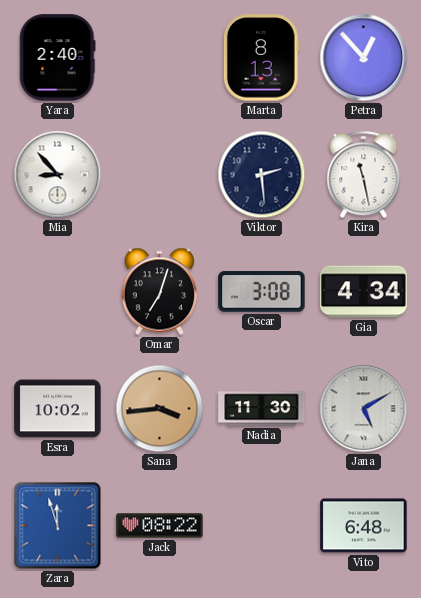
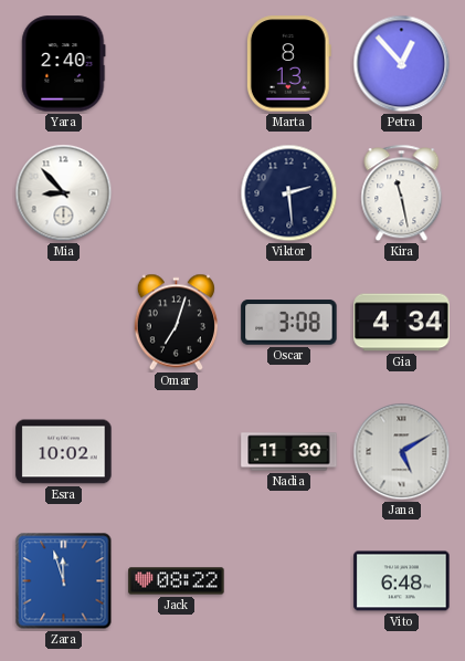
Sana: 3:44 -> none (160, 409)
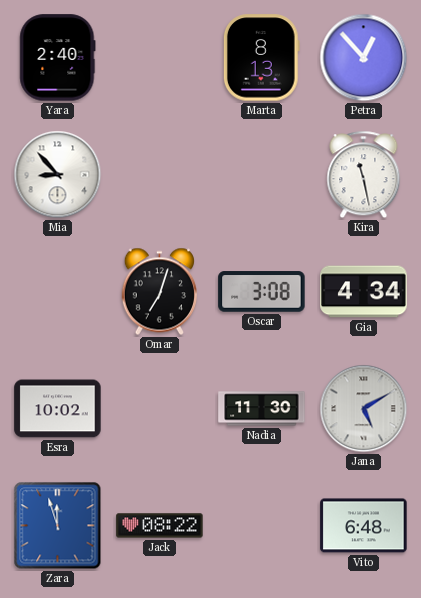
Viktor: 2:29 -> none (289, 193)
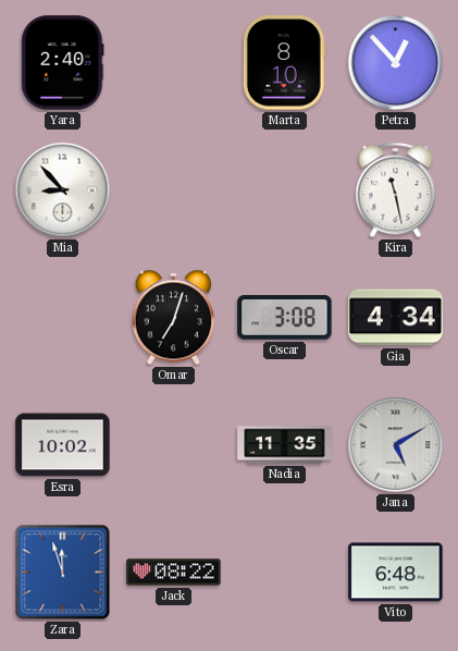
Marta: 8:13 -> 8:10 (284, 63)
Nadia: 11:30 -> 11:35 (285, 445)
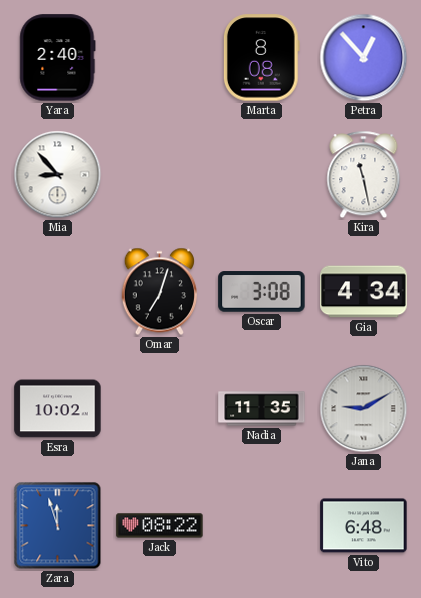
Marta: 8:10 -> 8:08 (261, 58)
Jana: 5:10 -> 9:10 (364, 409)
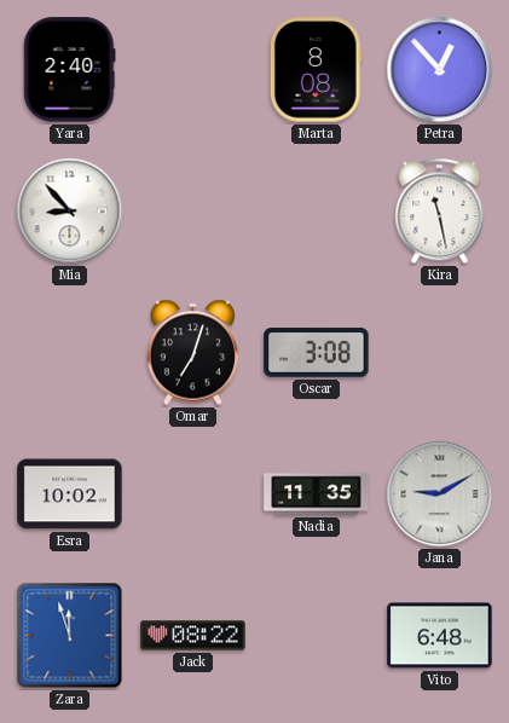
Gia: 4:34 -> none (364, 292)
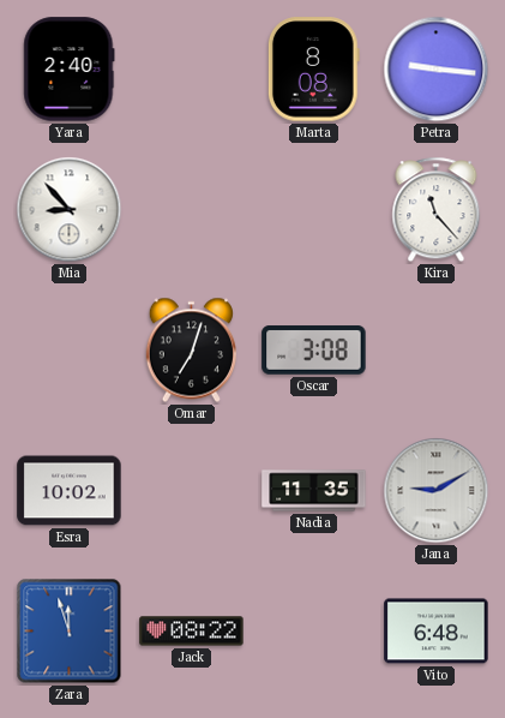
Petra: 12:53 -> 9:16 (437, 70)
Kira: 11:28 -> 11:23 (437, 210)
